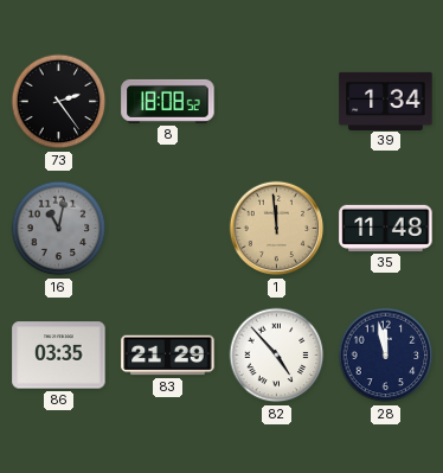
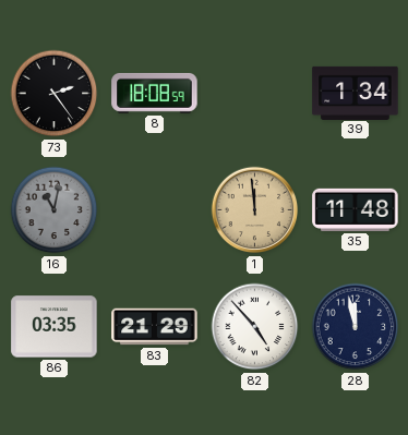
8: 18:08:52 -> 18:08:59 (155, 93)
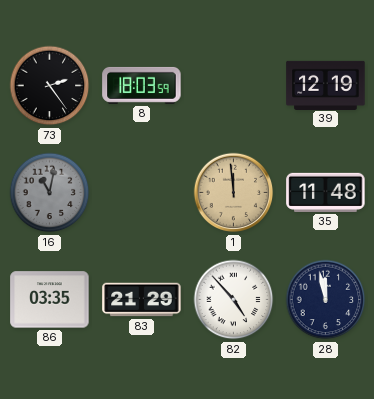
8: 18:08 -> 18:03 (142, 85)
39: 1:34 -> 12:19 (326, 85)
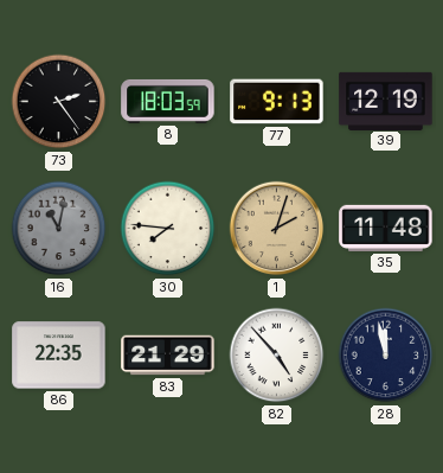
77: none -> 9:13 (277, 102)
30: none -> 7:46 (168, 229)
1: 11:59 -> 2:03 (277, 229)
86: 03:35 -> 22:35 (59, 356)
